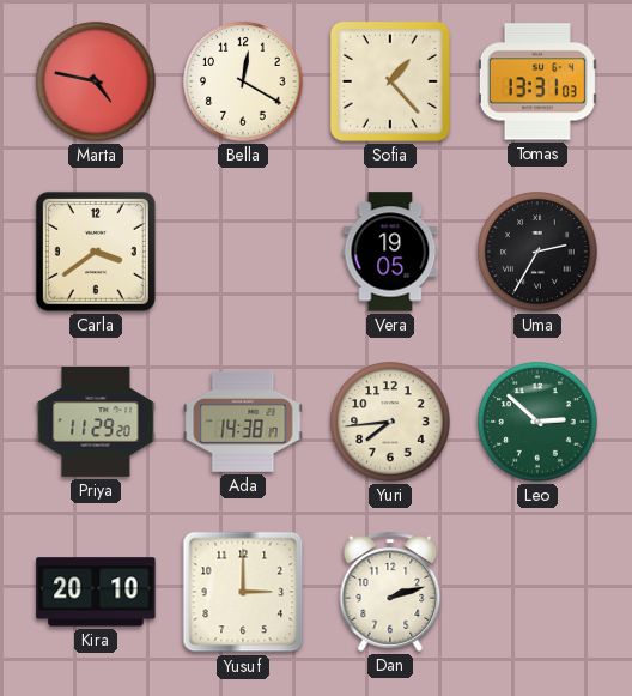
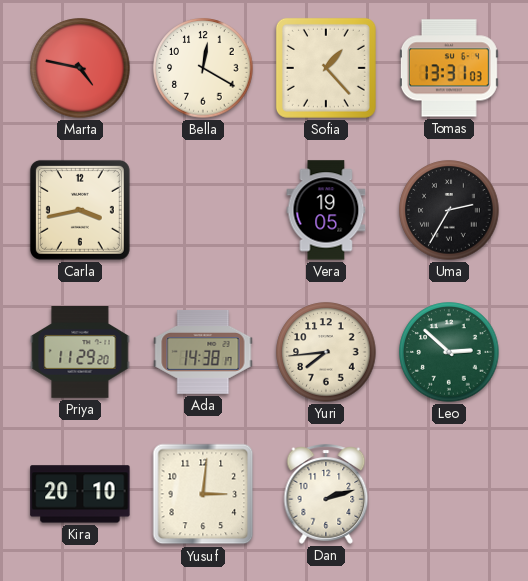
Carla: 3:39 -> 3:43 (80, 210)
Yusuf: 3:00 -> 3:01 (203, 494)
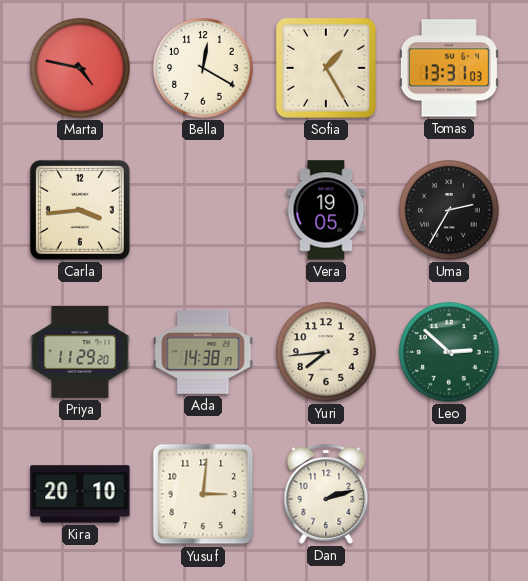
Sofia: 1:23 -> 1:25 (326, 68)
Carla: 3:43 -> 3:44 (80, 210)
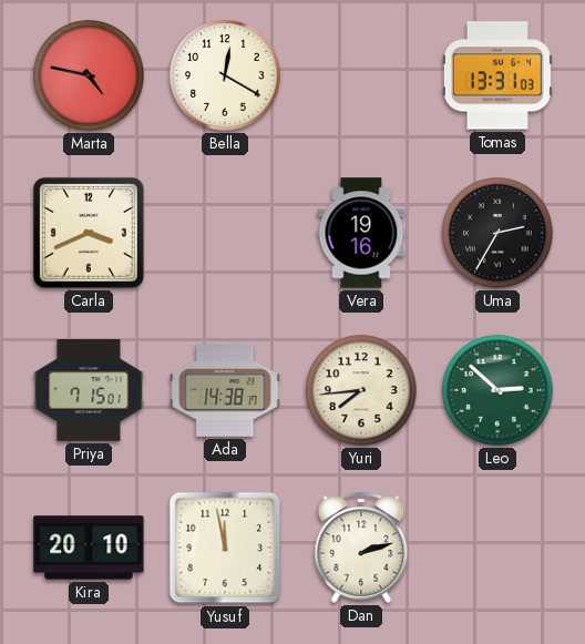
Sofia: 1:25 -> none (326, 68)
Carla: 3:44 -> 3:41 (89, 233)
Vera: 19:05 -> 19:16 (361, 233)
Priya: 11:29 -> 7:15 (89, 391)
Yusuf: 3:01 -> 11:58 (225, 548)
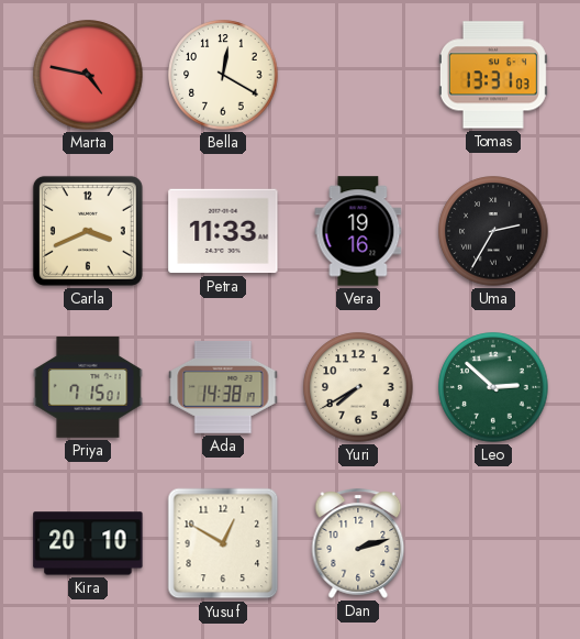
Petra: none -> 11:33 (223, 231)
Yuri: 7:44 -> 7:40 (358, 387)
Yusuf: 11:58 -> 12:50 (223, 543)
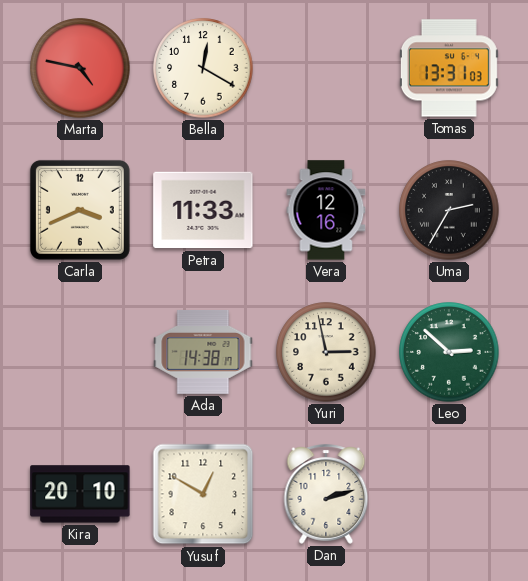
Vera: 19:16 -> 12:16 (326, 210)
Priya: 7:15 -> none (88, 388)
Yuri: 7:40 -> 2:58 (326, 352)
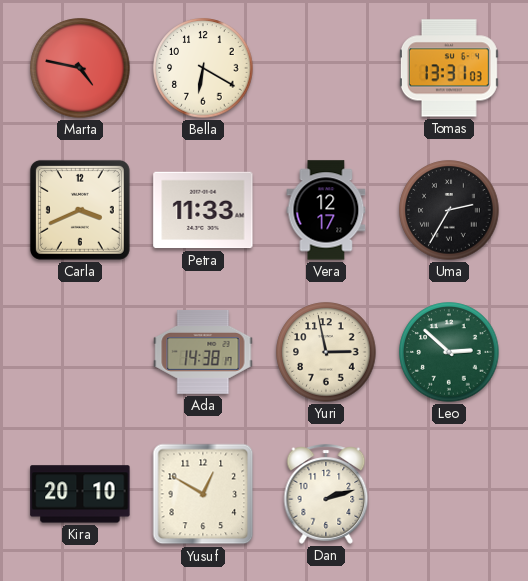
Bella: 12:20 -> 6:20 (203, 68)
Vera: 12:16 -> 12:17 (326, 210)
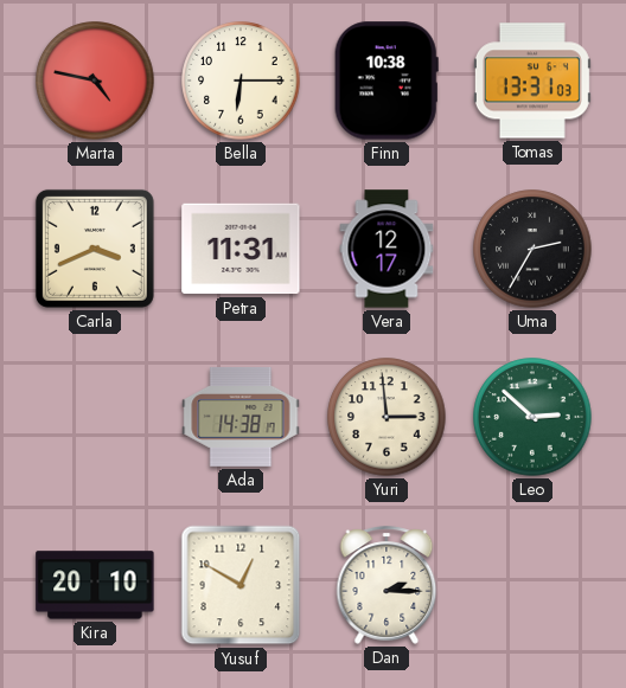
Bella: 6:20 -> 6:15 (241, 81)
Finn: none -> 10:38 (387, 81)
Petra: 11:33 -> 11:31 (241, 249)
Yuri: 2:58 -> 2:59 (387, 417)
Dan: 2:12 -> 2:15 (387, 585)
